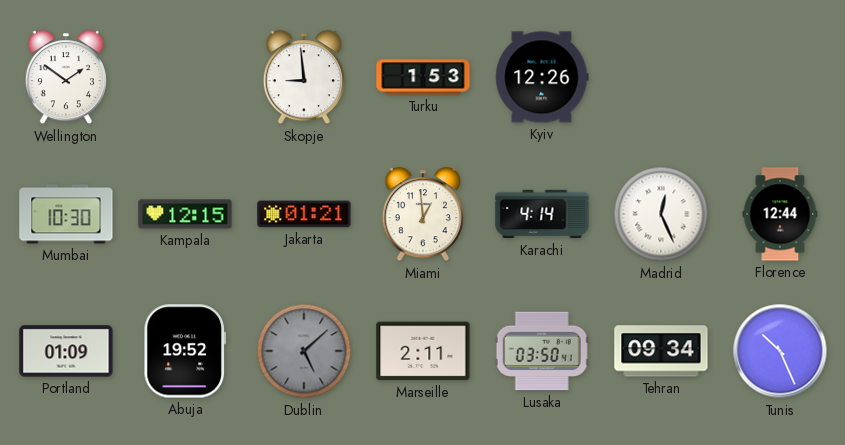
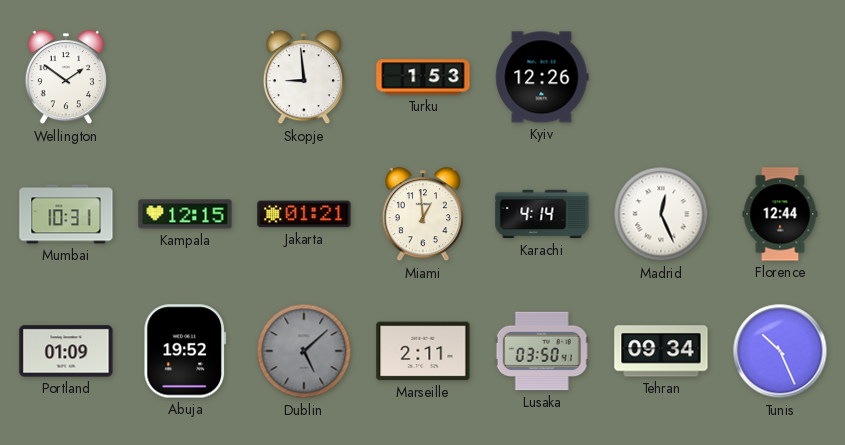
Mumbai: 10:30 -> 10:31 (66, 214)
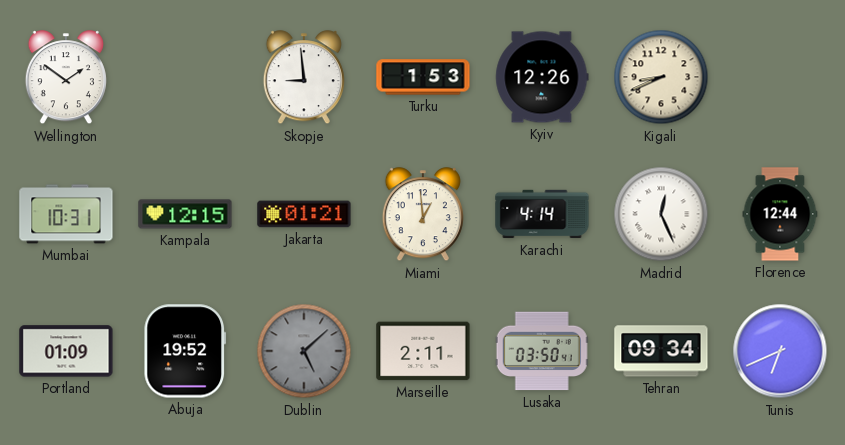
Kigali: none -> 8:41 (661, 77)
Tunis: 10:26 -> 6:41 (780, 351)
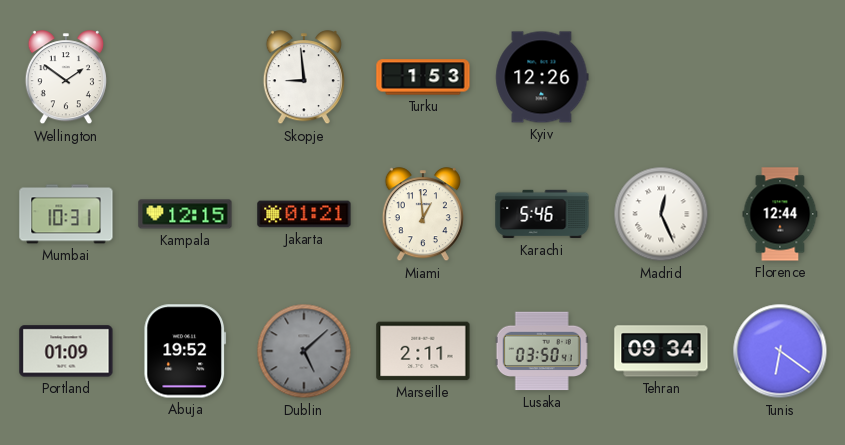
Kigali: 8:41 -> none (661, 77)
Karachi: 4:14 -> 5:46 (542, 214)
Tunis: 6:41 -> 6:21 (780, 351)
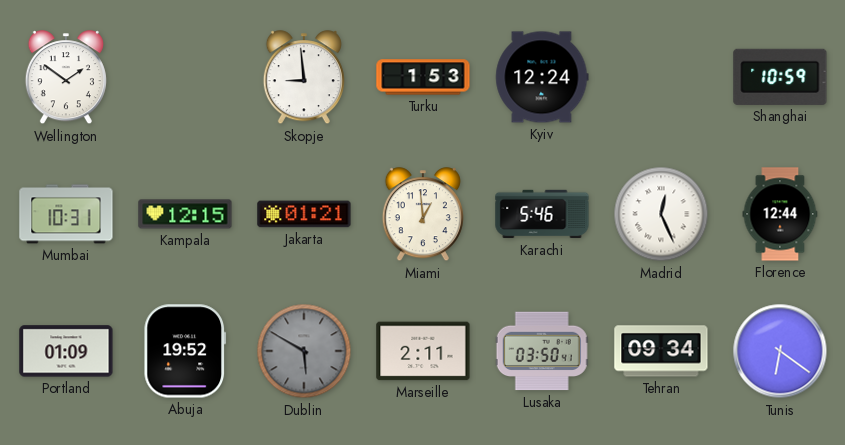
Kyiv: 12:26 -> 12:24 (542, 77)
Shanghai: none -> 10:59 (780, 77)
Dublin: 5:08 -> 5:50 (304, 351)
